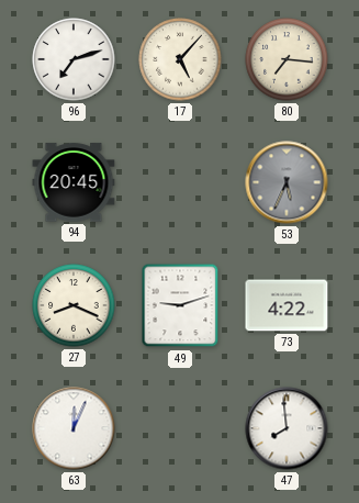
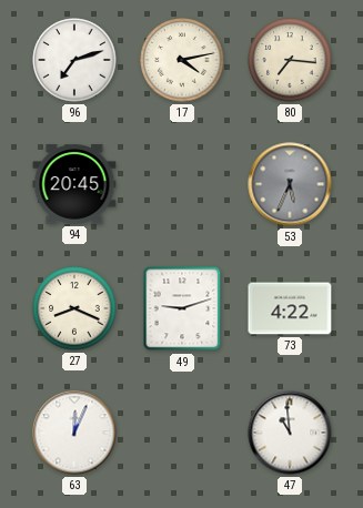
17: 5:07 -> 4:13 (182, 60)
47: 7:59 -> 10:59 (290, 433)
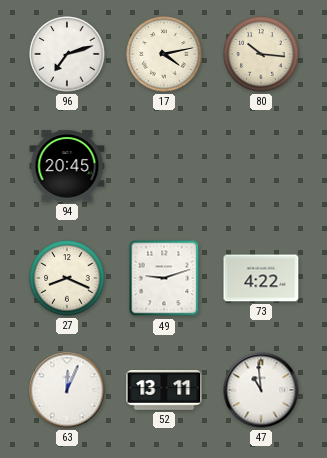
80: 7:16 -> 10:16 (261, 54)
53: 5:34 -> none (290, 184)
52: none -> 13:11 (164, 391)
